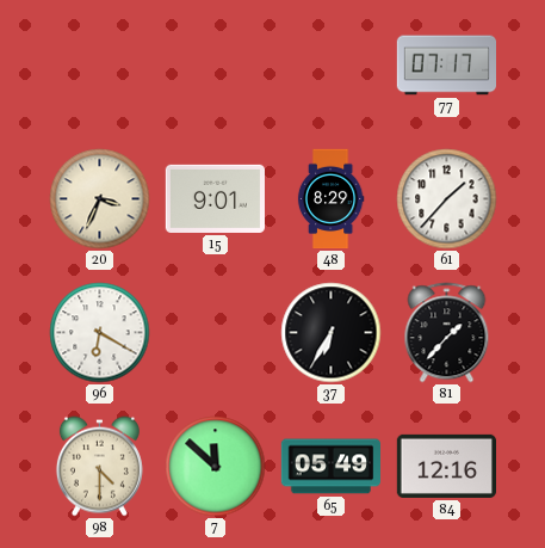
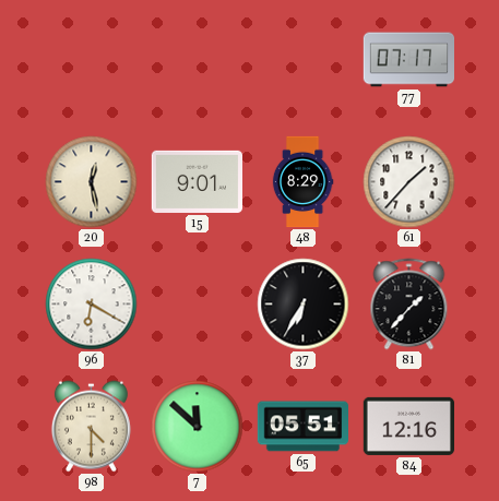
20: 3:34 -> 12:28 (92, 182)
65: 05:49 -> 05:51 (302, 427)
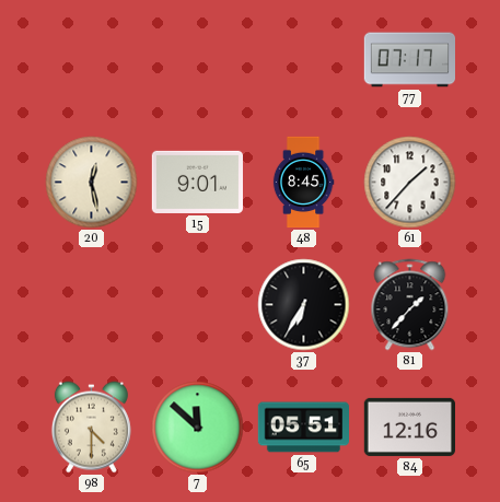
48: 8:29 -> 8:45 (303, 183)
96: 6:20 -> none (92, 305)
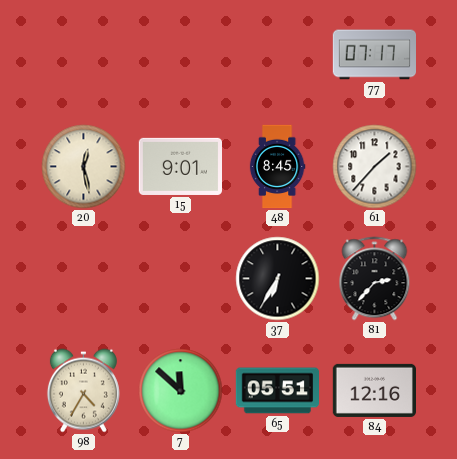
81: 1:37 -> 2:37 (375, 279)
98: 4:30 -> 4:35 (83, 391)
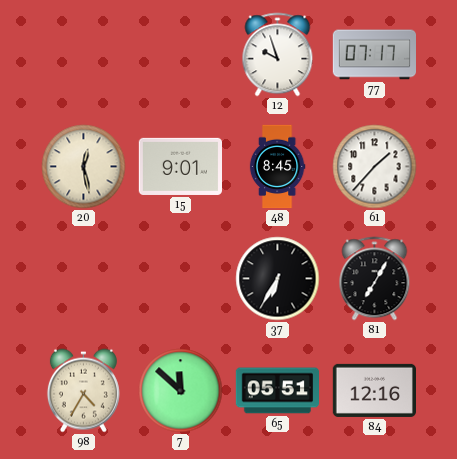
12: none -> 9:57 (278, 55)
81: 2:37 -> 7:05 (375, 279)
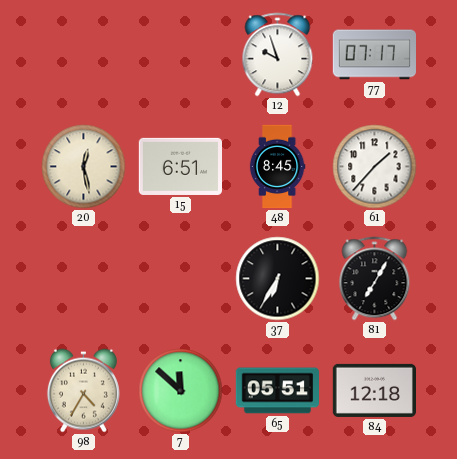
15: 9:01 -> 6:51 (180, 166)
84: 12:16 -> 12:18 (374, 390)
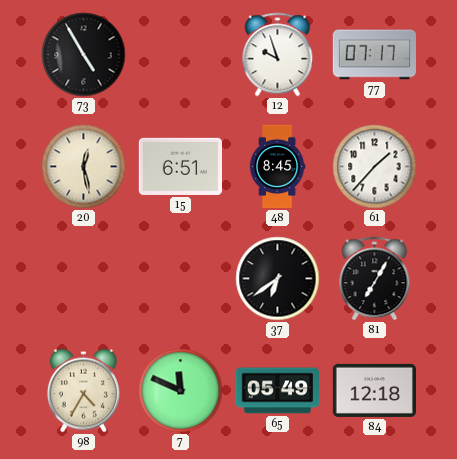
73: none -> 4:55 (84, 55)
37: 6:35 -> 6:39 (278, 279)
7: 11:52 -> 11:49 (181, 391)
65: 05:51 -> 05:49 (277, 391)
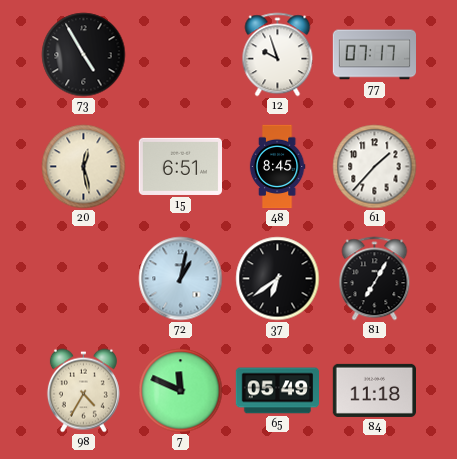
72: none -> 1:02 (181, 279)
84: 12:18 -> 11:18 (374, 390)
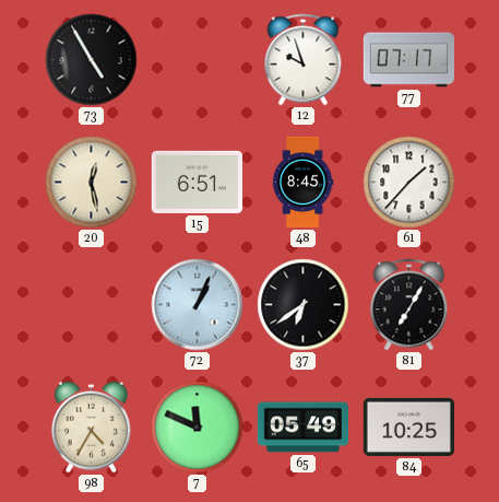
72: 1:02 -> 1:04 (198, 305)
84: 11:18 -> 10:25 (408, 427)
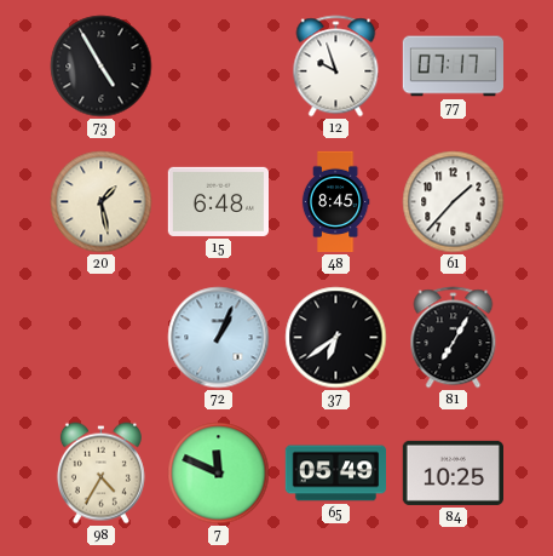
20: 12:28 -> 1:28 (102, 202)
15: 6:51 -> 6:48 (218, 201)
